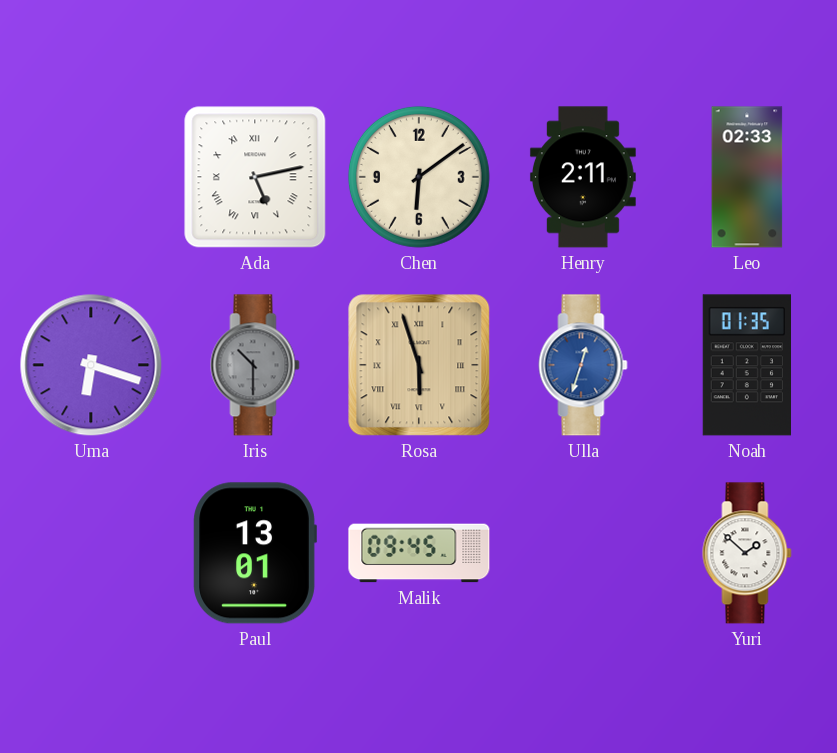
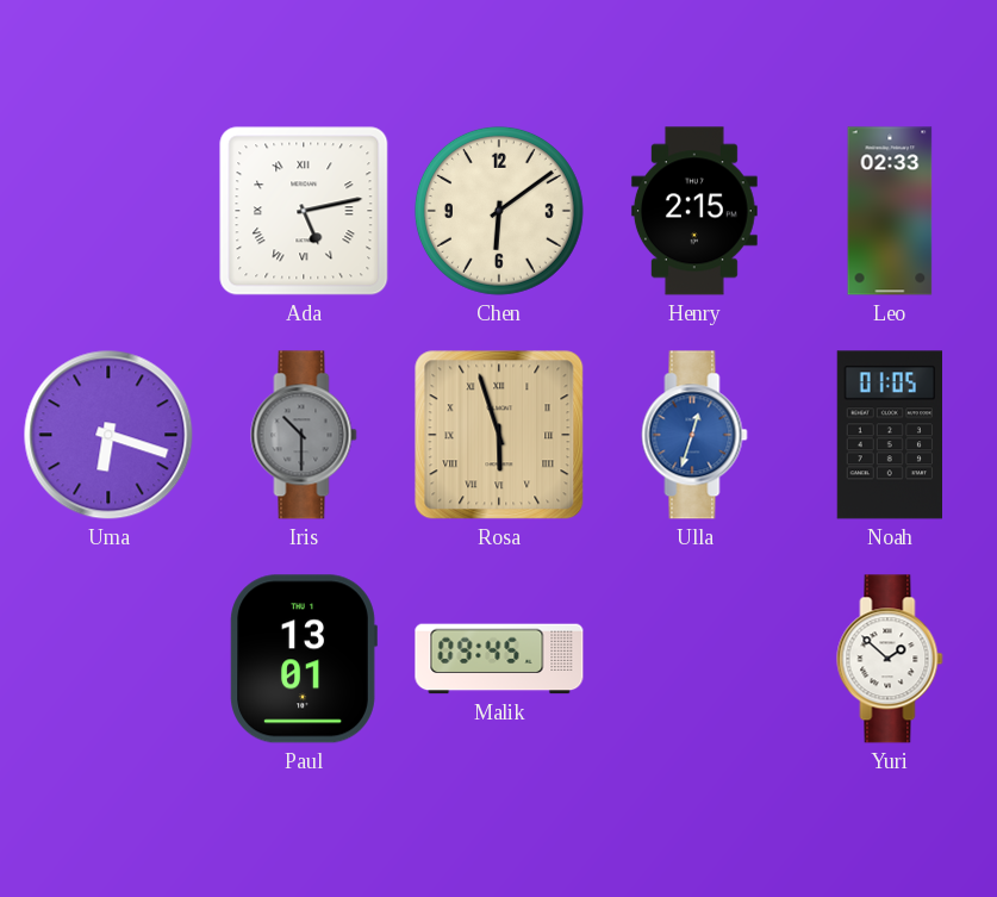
Henry: 2:11 -> 2:15 (694, 211)
Noah: 01:35 -> 01:05 (889, 435)
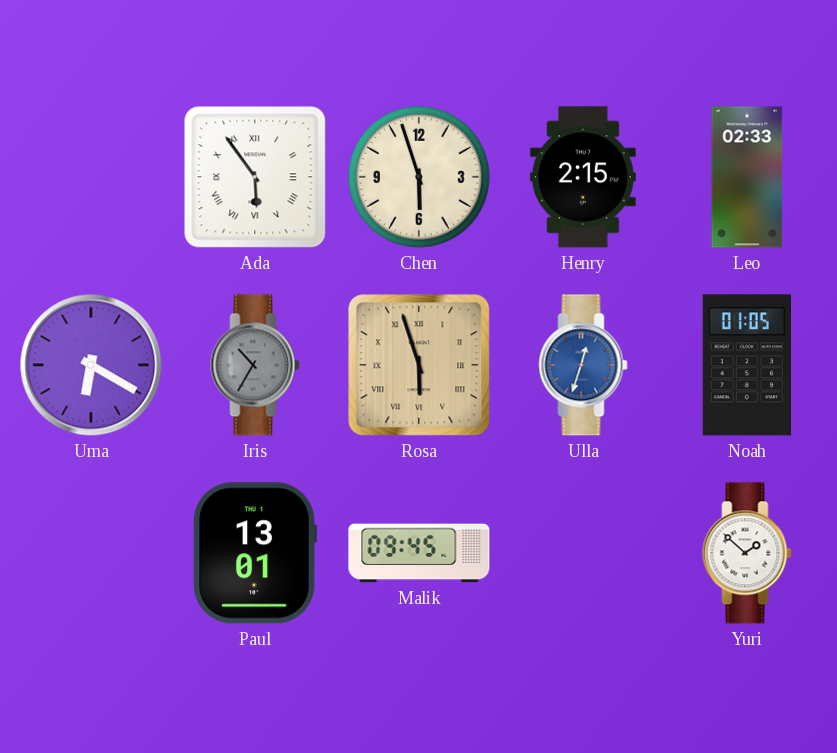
Ada: 5:13 -> 5:54 (255, 177)
Chen: 6:09 -> 5:57 (419, 177)
Uma: 6:18 -> 6:20 (91, 365)
Iris: 10:30 -> 10:35 (255, 365)
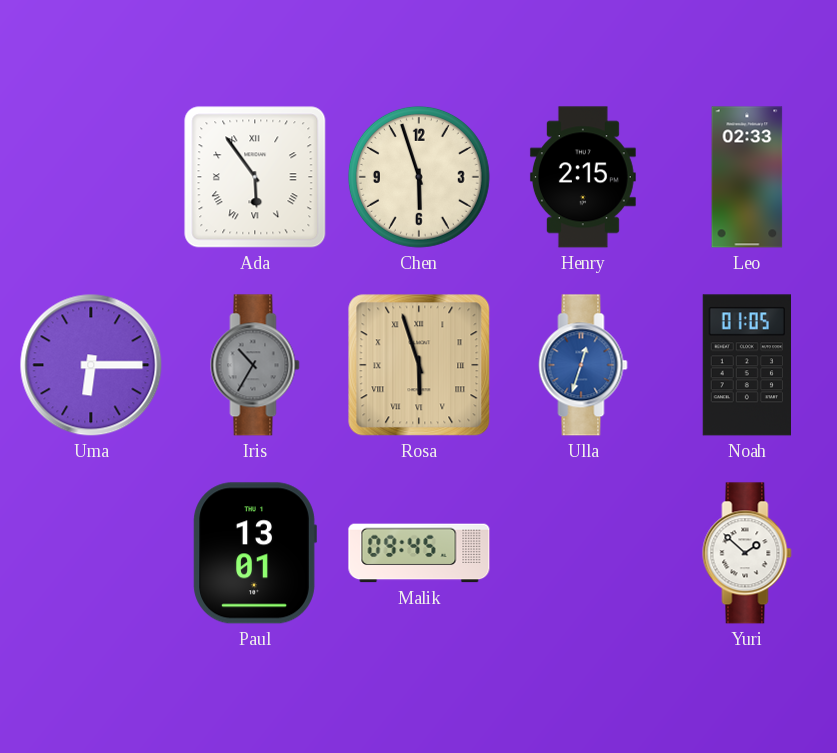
Uma: 6:20 -> 6:15 (91, 365)
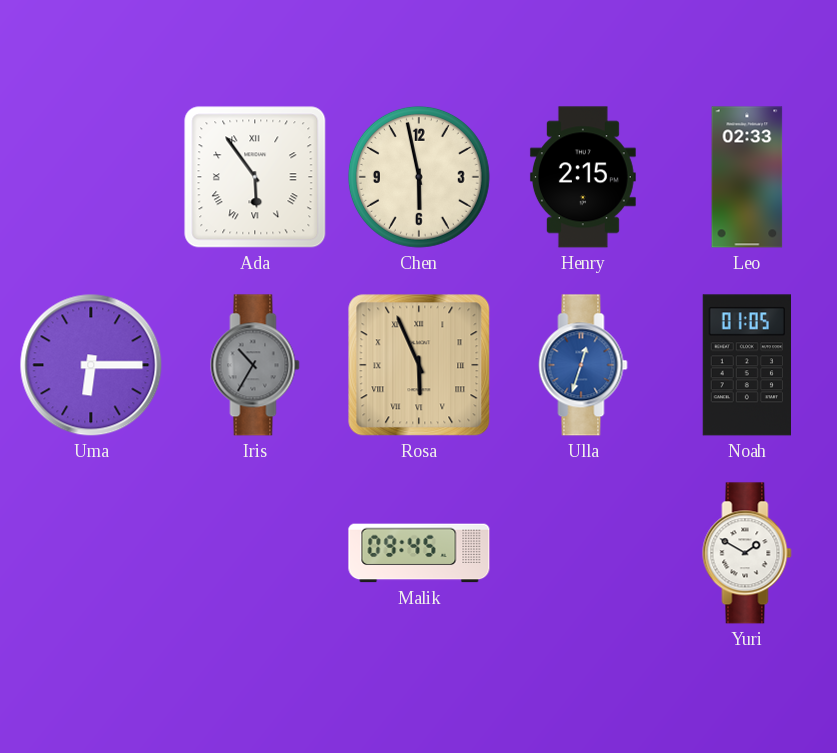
Chen: 5:57 -> 5:58 (419, 177)
Rosa: 5:57 -> 5:56 (419, 365)
Paul: 13:01 -> none (255, 553)
Yuri: 1:52 -> 1:50 (747, 553)
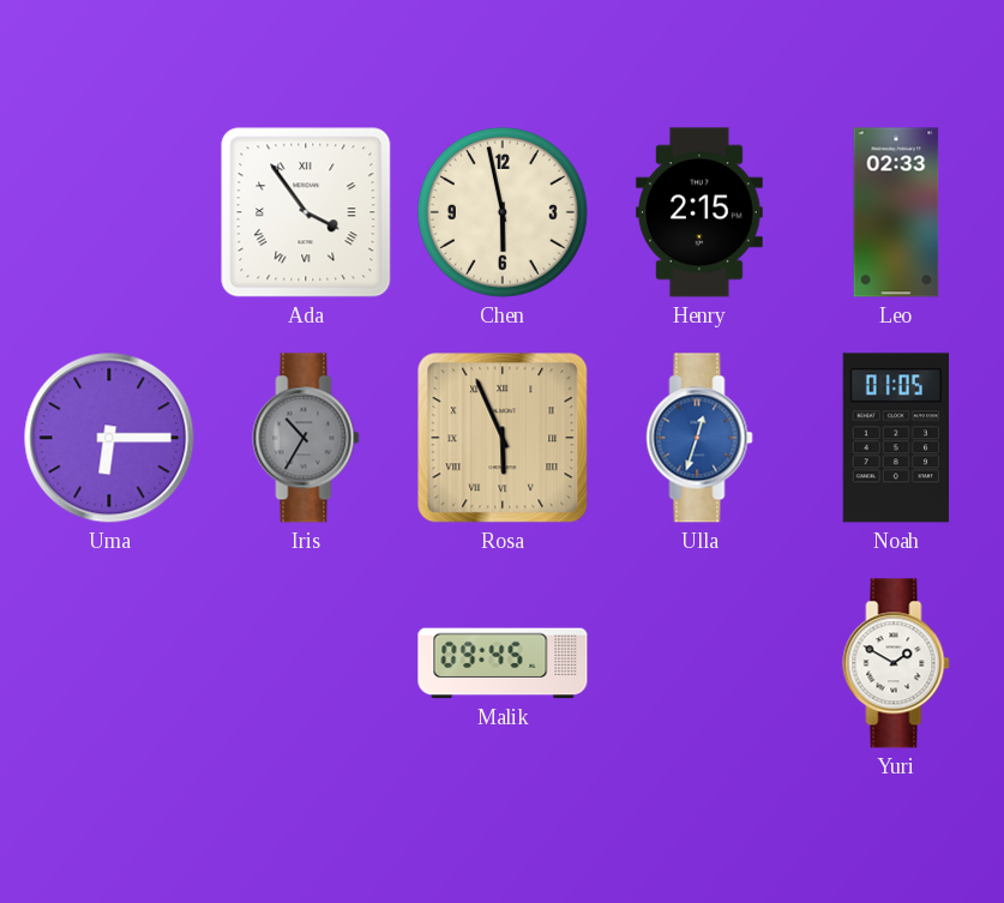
Ada: 5:54 -> 3:54 (306, 212)
